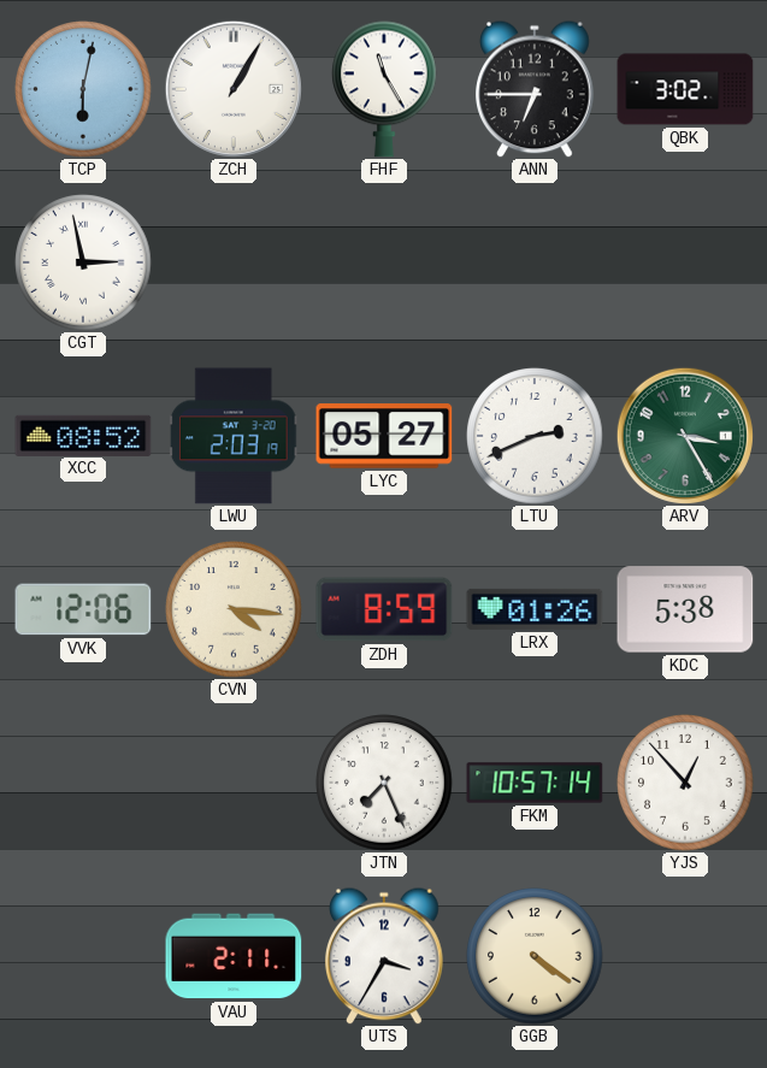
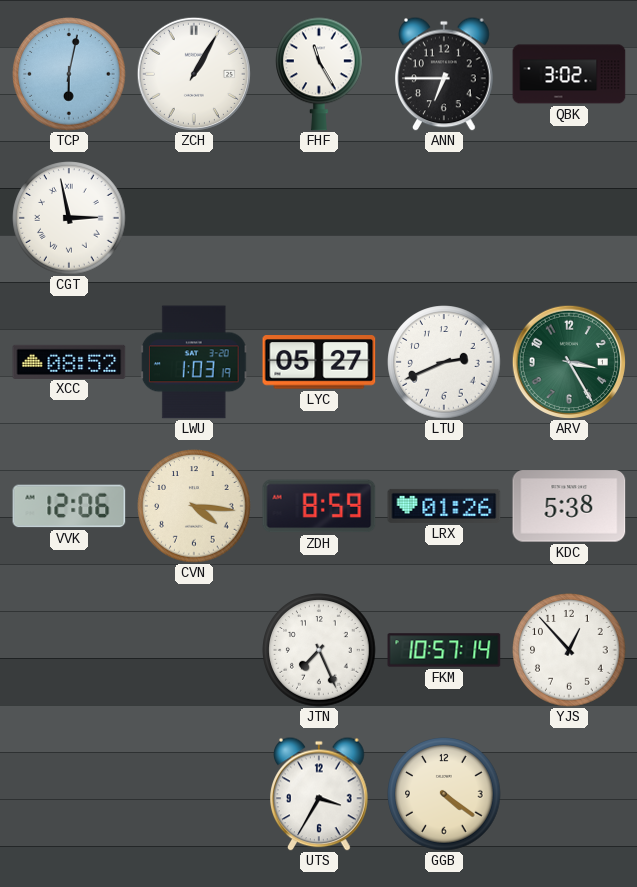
LWU: 2:03 -> 1:03 (194, 362)
VAU: 2:11 -> none (234, 956)
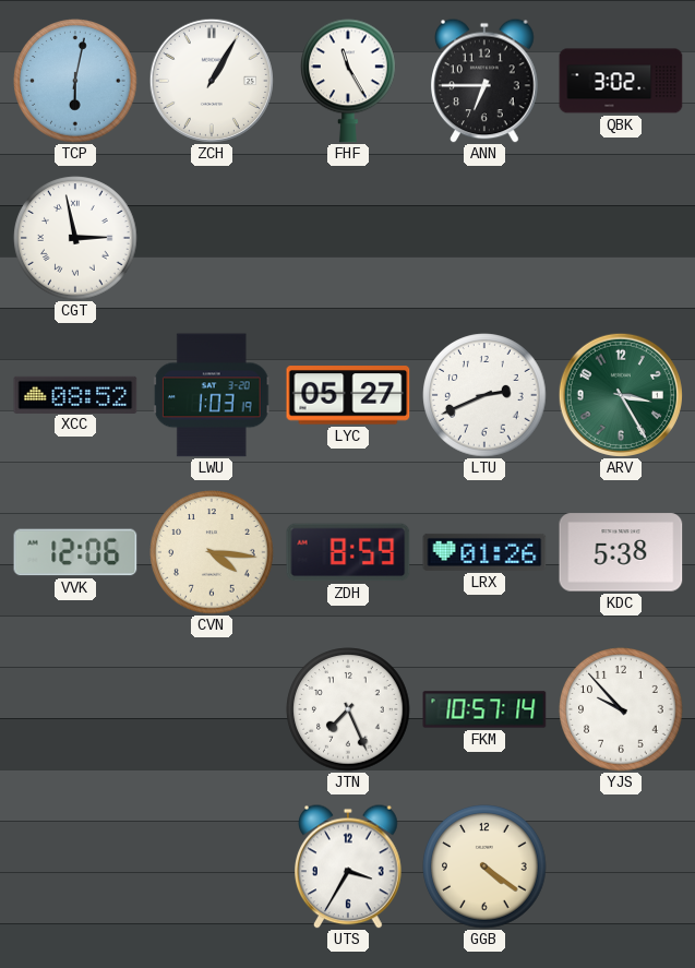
YJS: 12:53 -> 9:53 (621, 709)
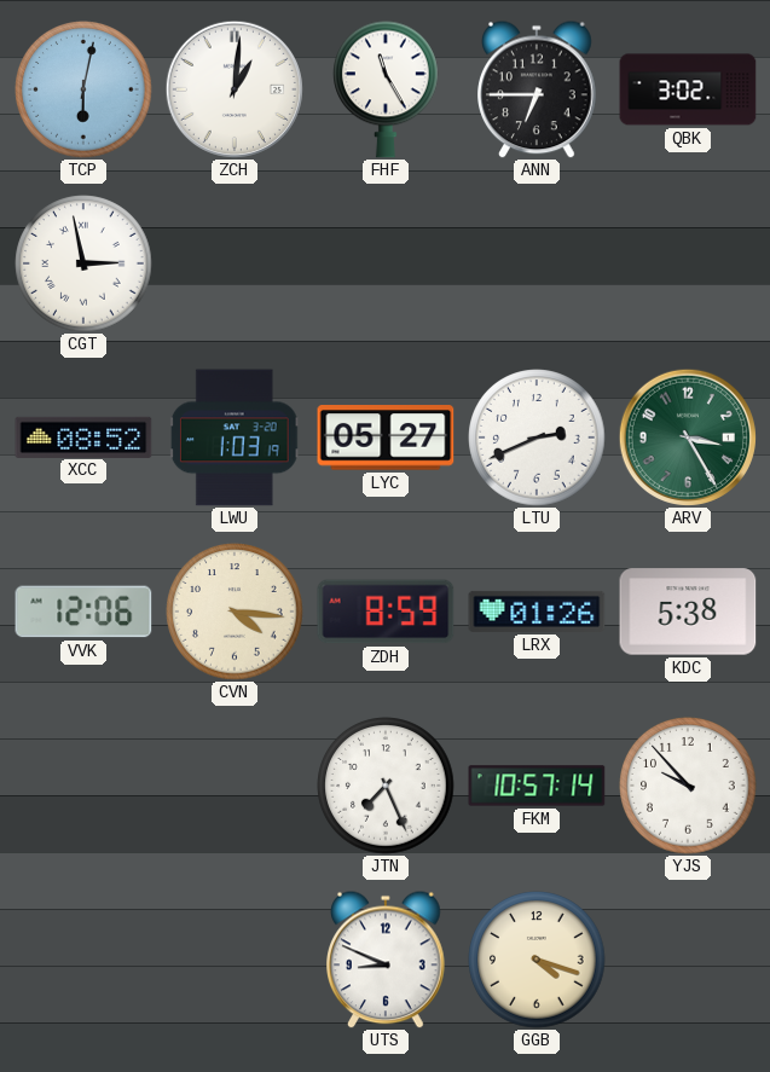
ZCH: 1:05 -> 1:01 (235, 89)
UTS: 3:35 -> 8:49 (386, 960)
GGB: 4:21 -> 4:18 (537, 960)
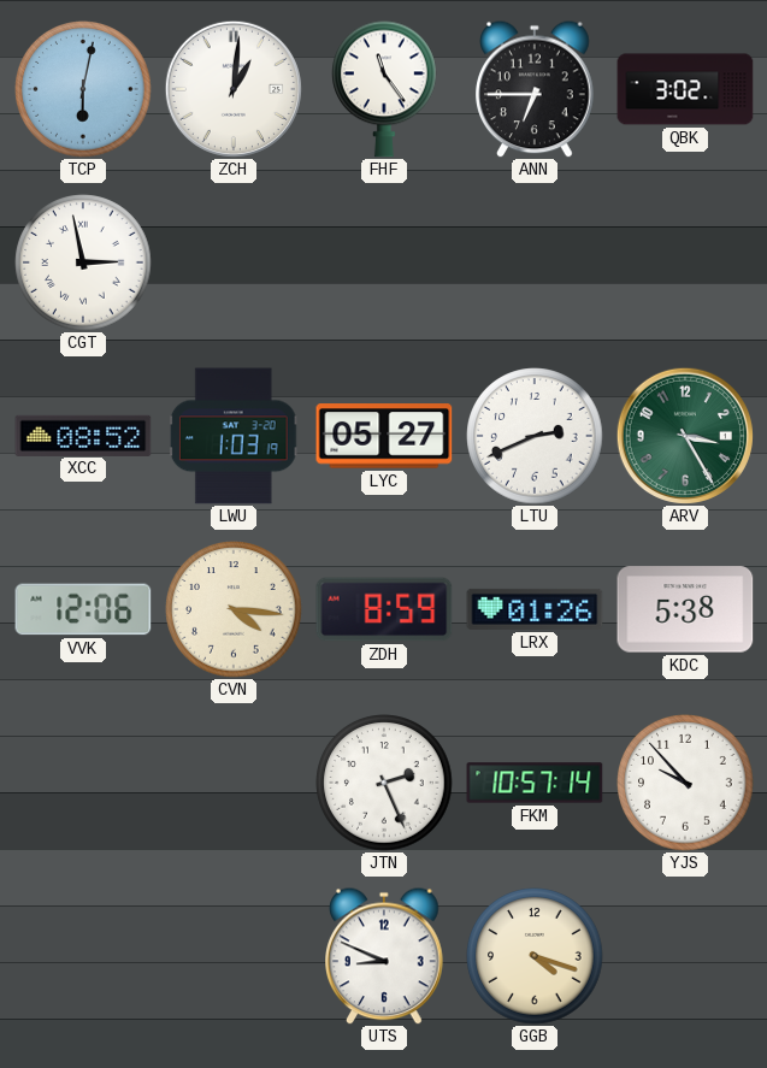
FHF: 11:25 -> 11:24 (385, 89)
JTN: 7:26 -> 2:26 (384, 783)
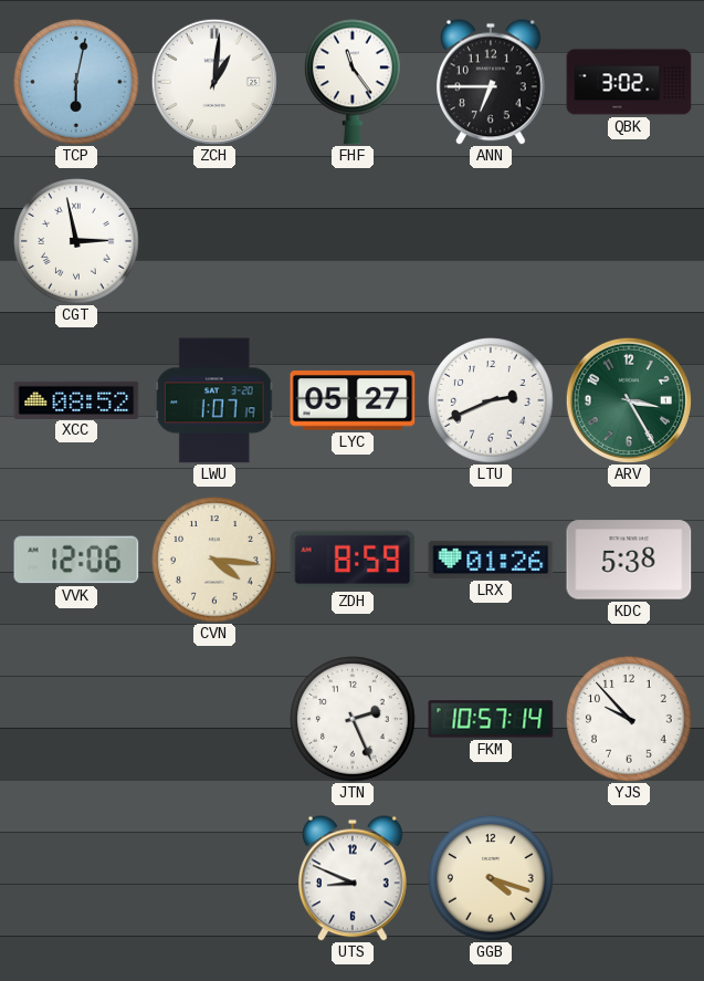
LWU: 1:03 -> 1:07 (214, 400)
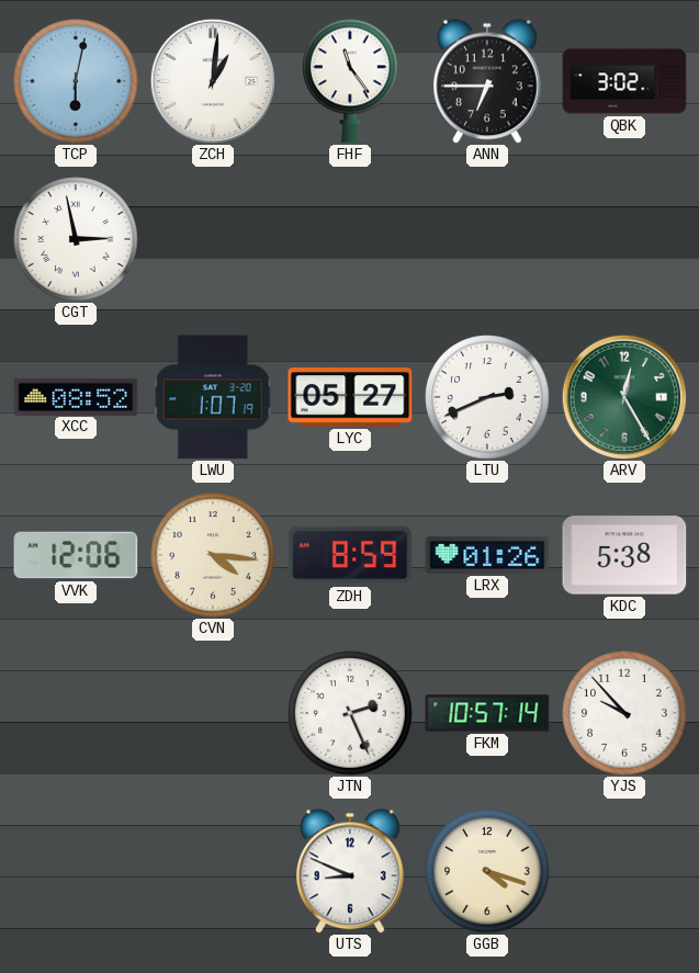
ARV: 3:25 -> 12:25 (624, 397)
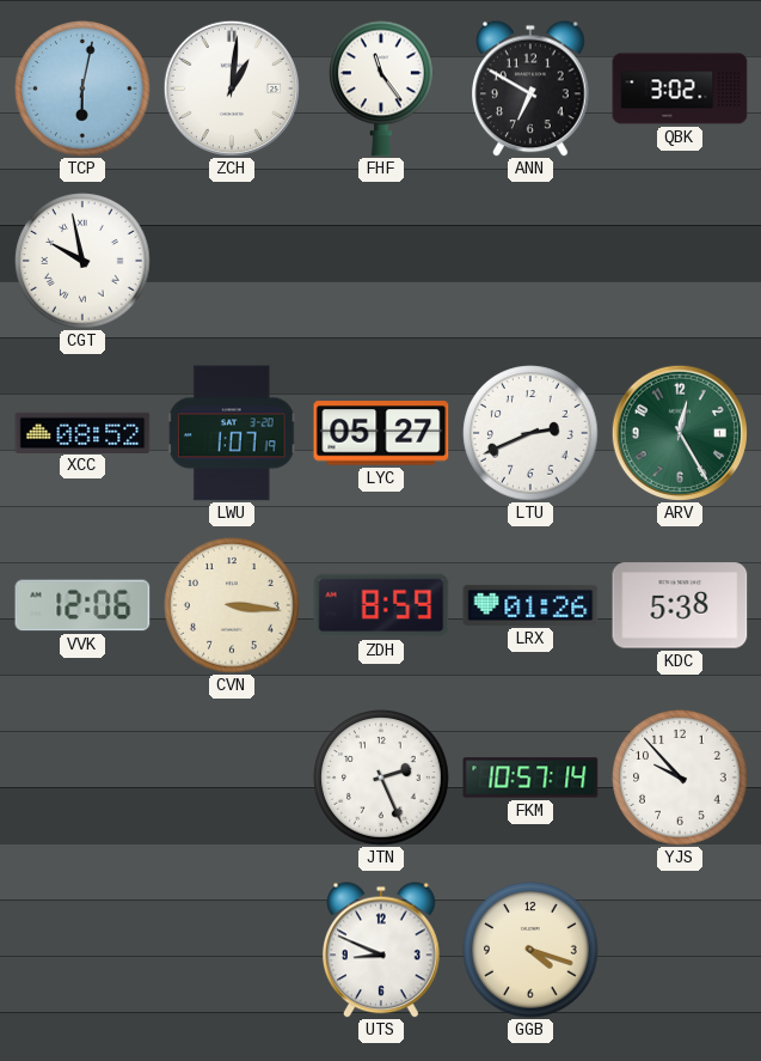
ANN: 6:45 -> 6:50 (530, 89)
CGT: 2:58 -> 9:58 (82, 261)
CVN: 4:16 -> 3:16 (232, 605)
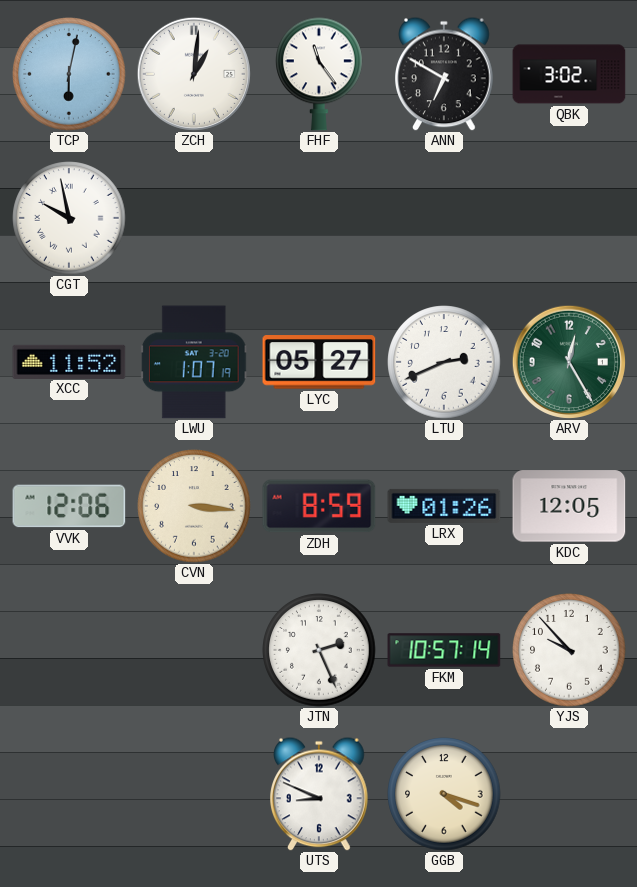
XCC: 08:52 -> 11:52 (69, 361)
KDC: 5:38 -> 12:05 (569, 506)
